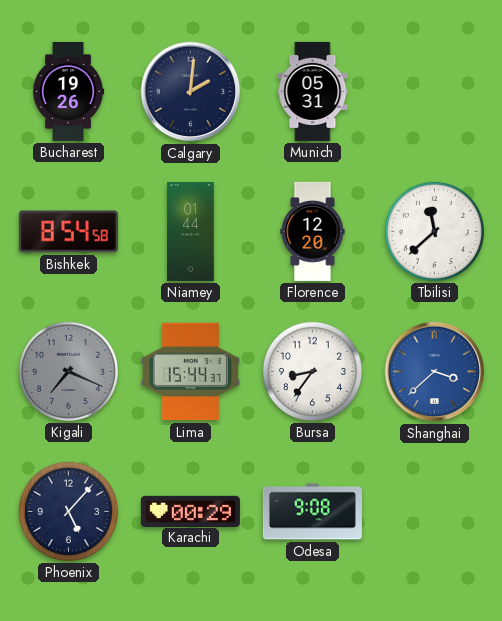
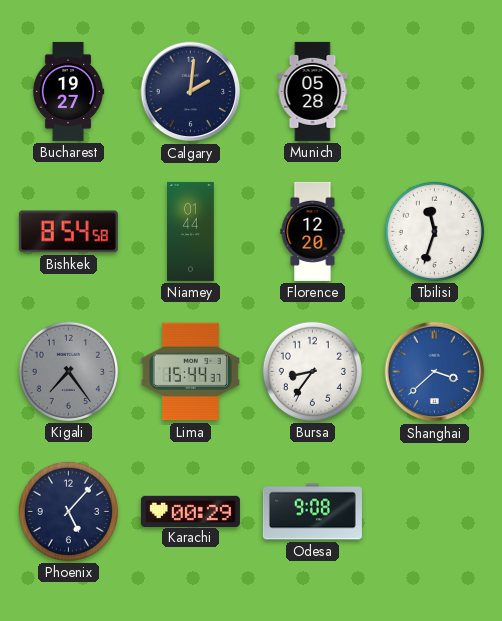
Bucharest: 19:26 -> 19:27 (68, 91)
Munich: 05:31 -> 05:28 (313, 91)
Tbilisi: 11:38 -> 11:33 (434, 231)
Kigali: 7:19 -> 7:24 (68, 371)
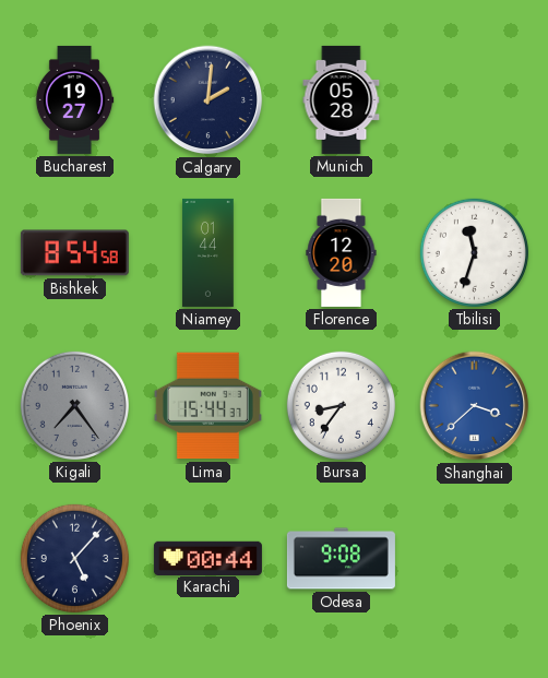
Karachi: 00:29 -> 00:44 (207, 558)
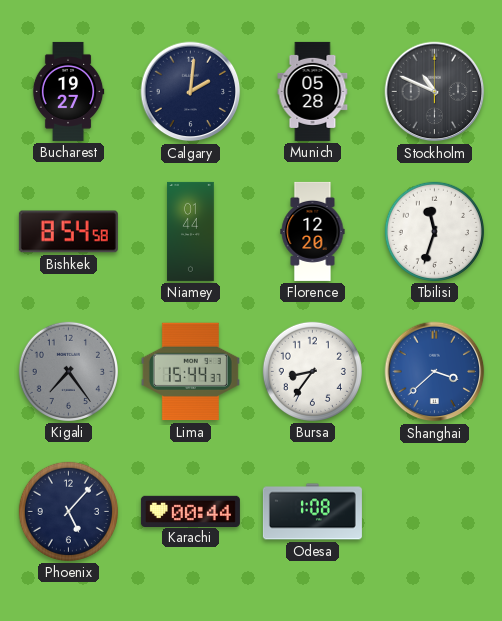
Stockholm: none -> 10:49 (435, 92)
Odesa: 9:08 -> 1:08 (312, 512)
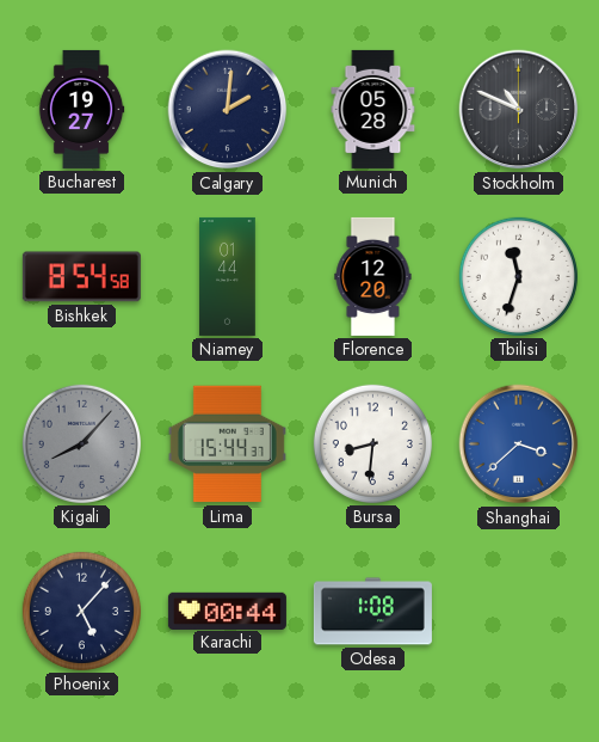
Kigali: 7:24 -> 8:07 (81, 443)
Bursa: 8:36 -> 8:31 (372, 443)
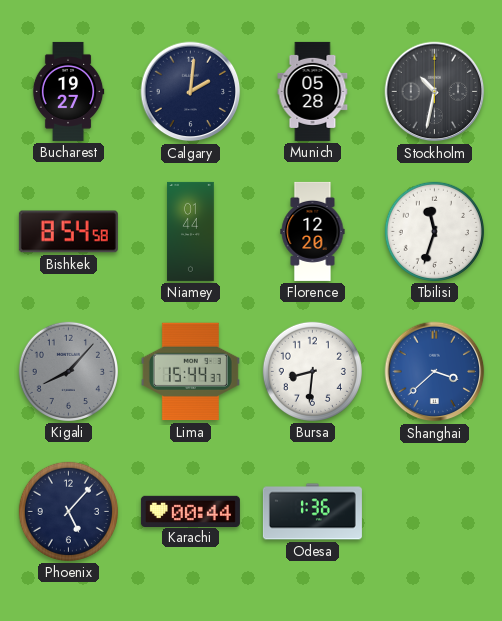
Stockholm: 10:49 -> 10:32 (435, 92)
Odesa: 1:08 -> 1:36 (312, 512)
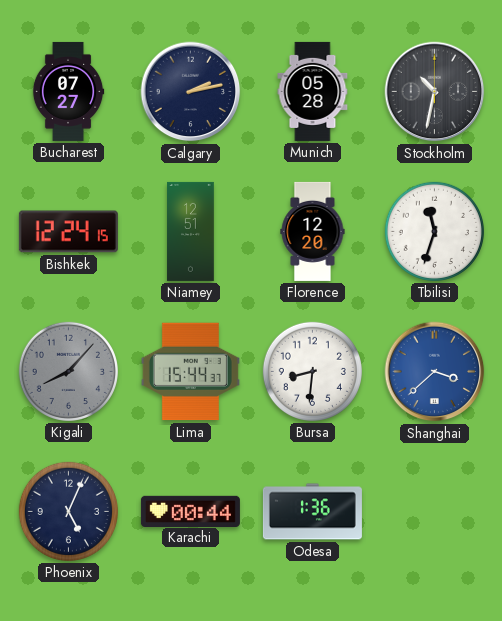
Bucharest: 19:27 -> 07:27 (68, 91)
Calgary: 2:01 -> 2:13 (191, 92)
Bishkek: 8:54 -> 12:24 (68, 232)
Niamey: 01:44 -> 12:51 (191, 231)
Phoenix: 5:07 -> 5:04 (68, 511)
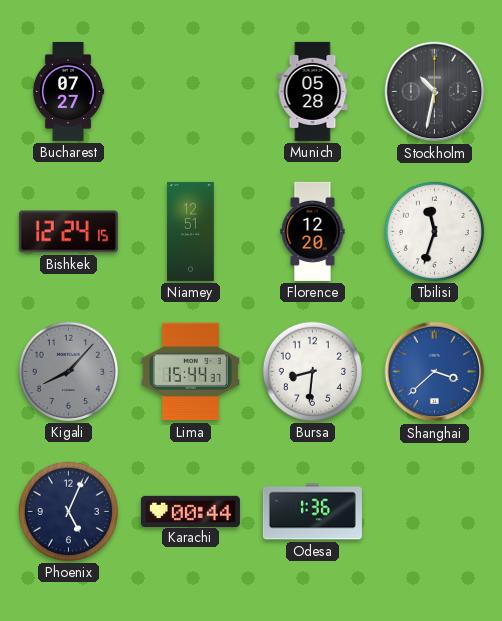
Calgary: 2:13 -> none (191, 92)
